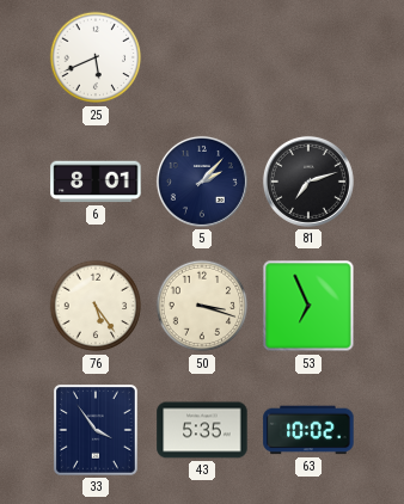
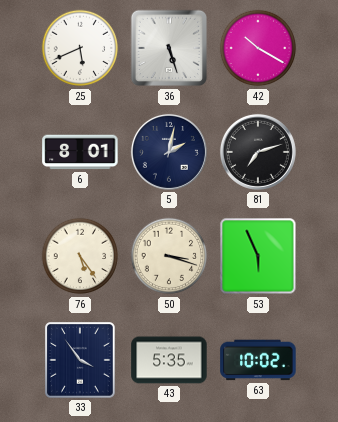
36: none -> 5:27 (169, 48)
42: none -> 10:20 (258, 48)
5: 2:07 -> 2:02 (169, 152)
53: 6:56 -> 5:56 (258, 256)
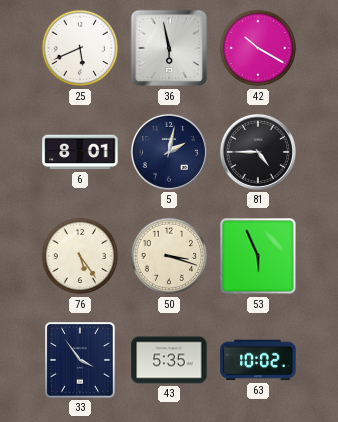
36: 5:27 -> 5:58 (169, 48)
81: 7:12 -> 4:45 (258, 152)
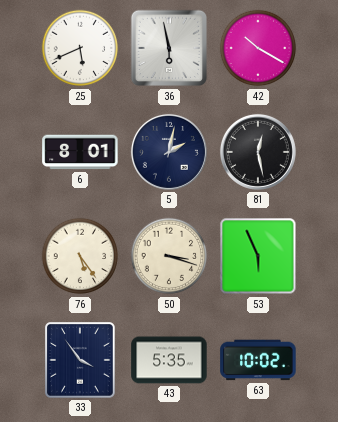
81: 4:45 -> 12:28 (258, 152)
